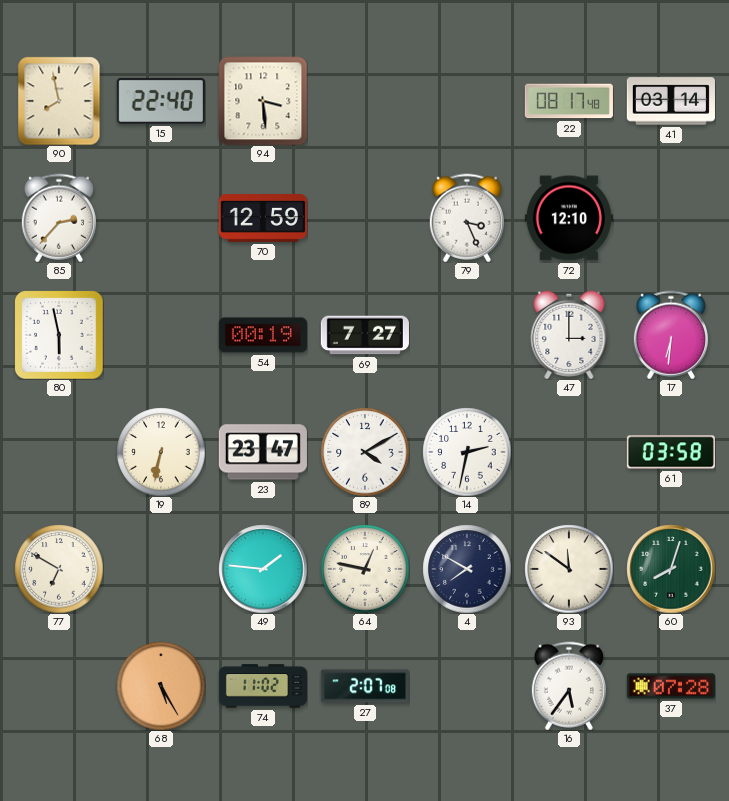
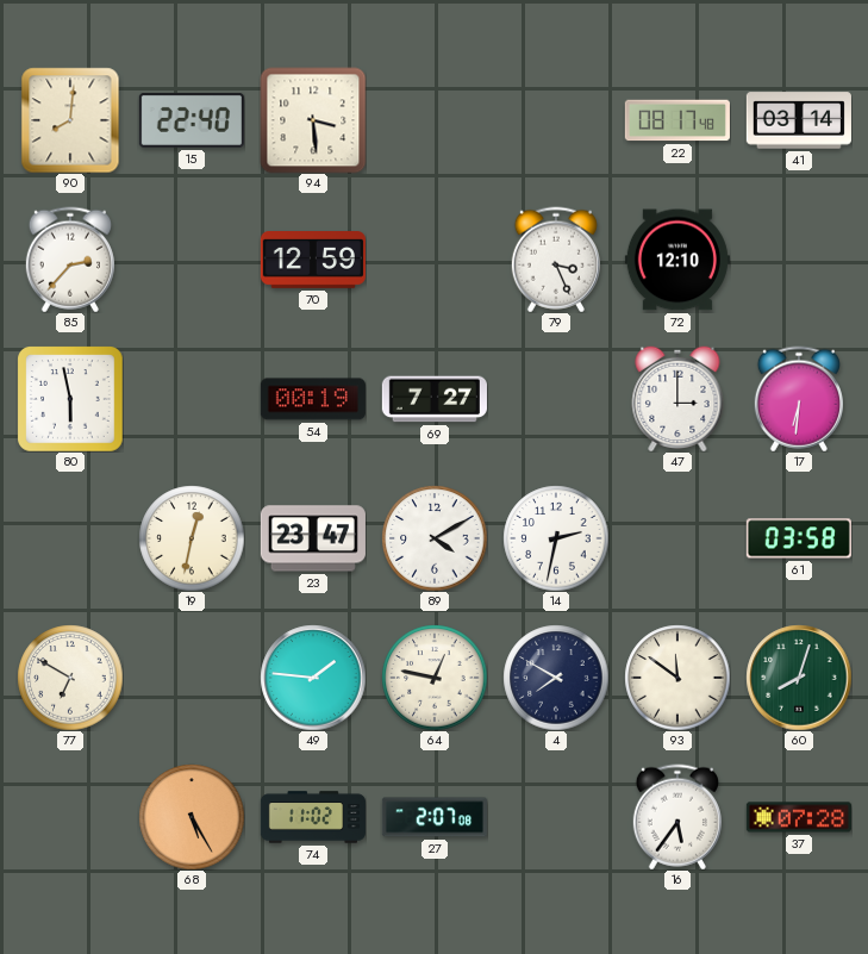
90: 7:58 -> 8:01 (70, 120)
19: 6:32 -> 12:32 (192, 538)
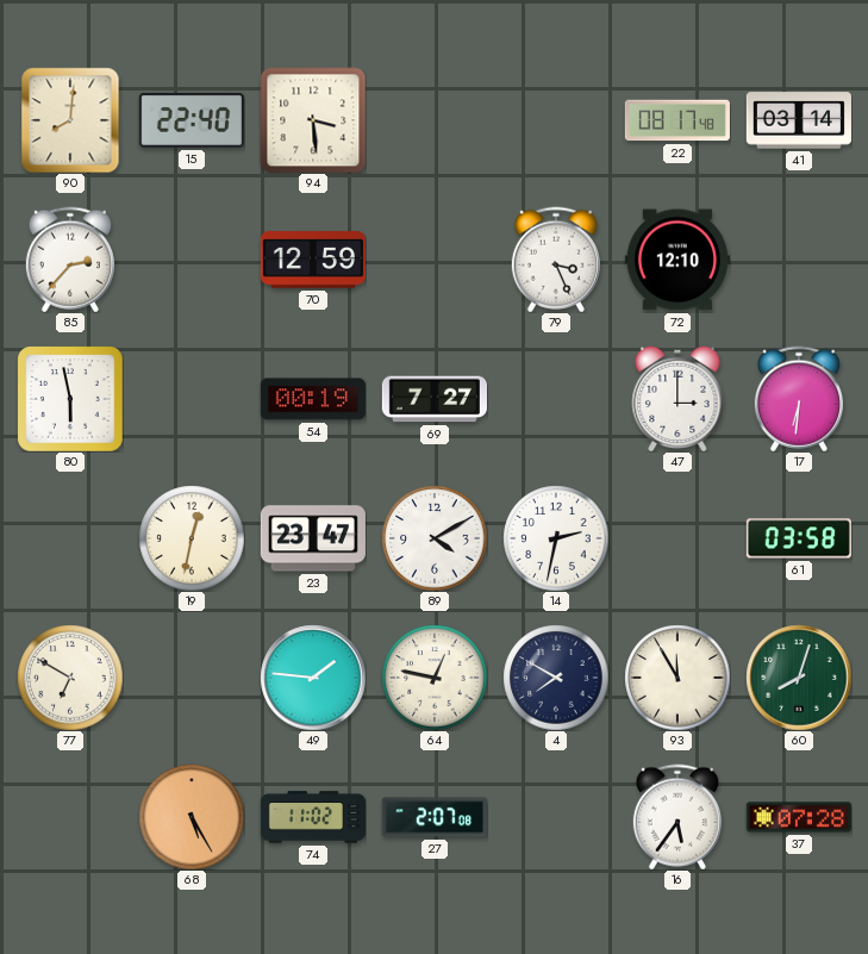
93: 11:51 -> 11:55 (677, 678)
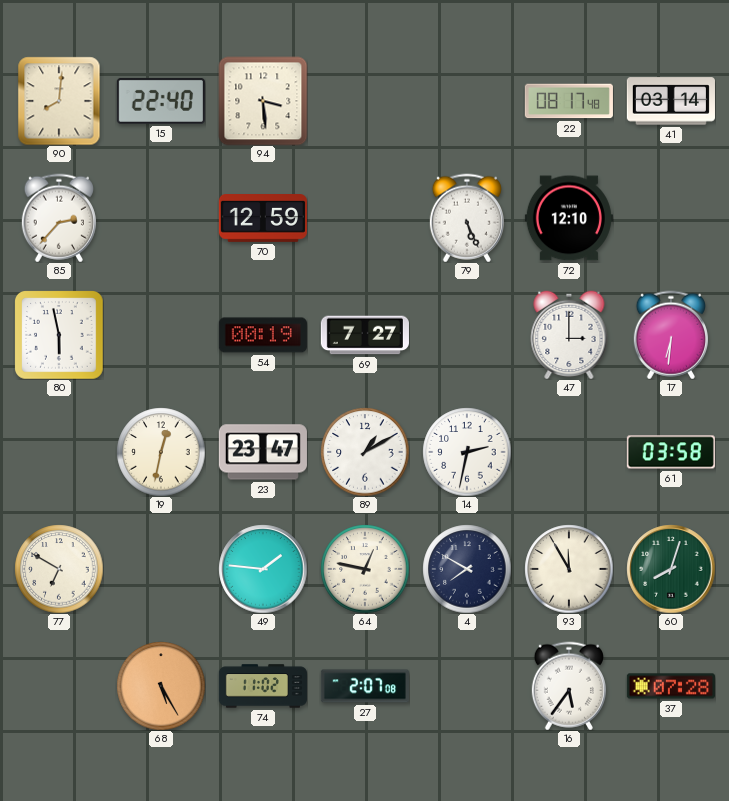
79: 3:26 -> 5:26 (467, 218)
89: 4:10 -> 1:10 (365, 452)
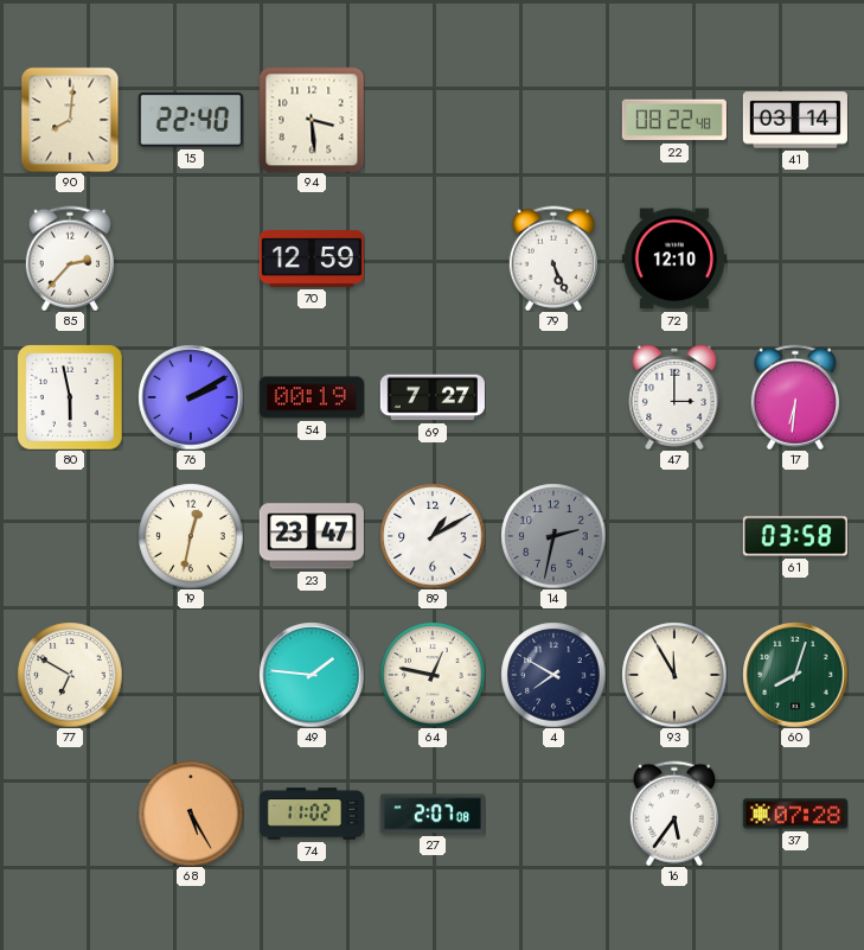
22: 08:17 -> 08:22 (674, 120)
76: none -> 2:10 (191, 397)
14 dial: white -> grey (553, 536)
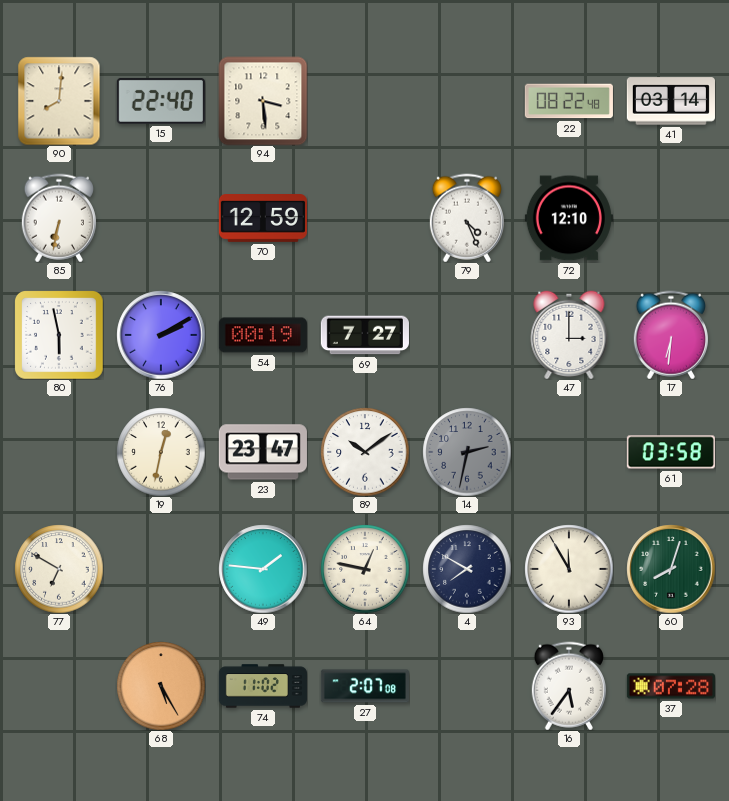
85: 2:37 -> 6:32 (59, 218)
79: 5:26 -> 4:26 (467, 218)
89: 1:10 -> 10:09 (365, 452)
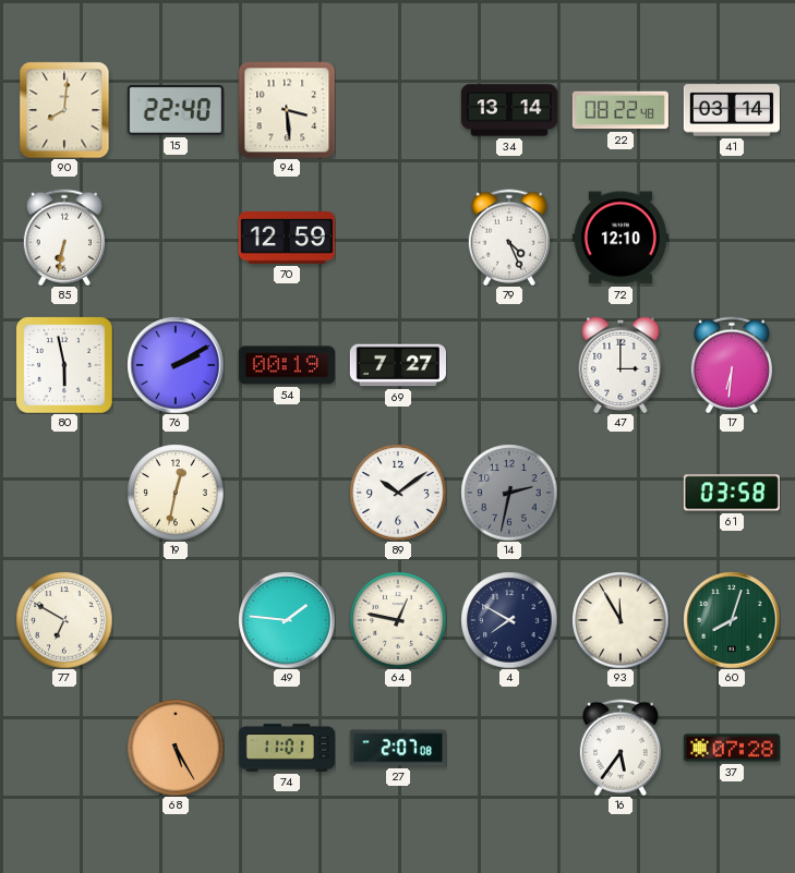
34: none -> 13:14 (509, 110)
23: 23:47 -> none (263, 452)
74: 11:02 -> 11:01 (286, 748)
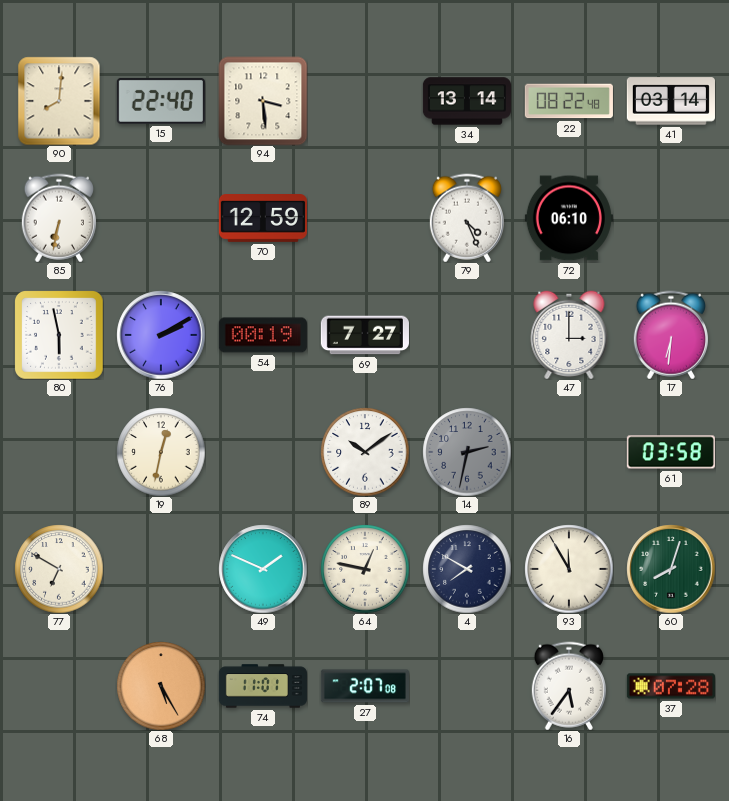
72: 12:10 -> 06:10 (569, 218)
49: 1:46 -> 1:49 (263, 569)
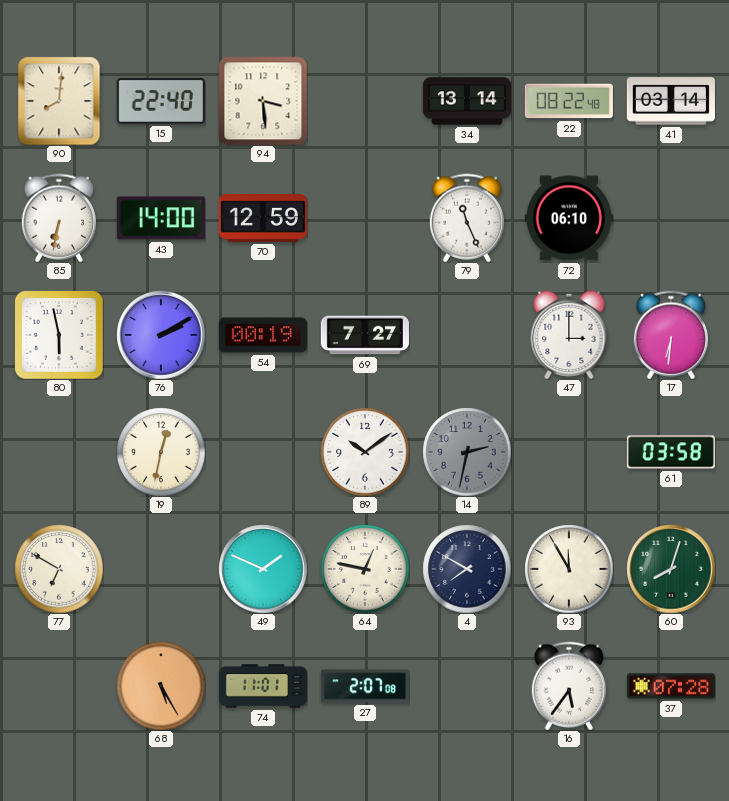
43: none -> 14:00 (161, 218)
79: 4:26 -> 11:26 (467, 218)
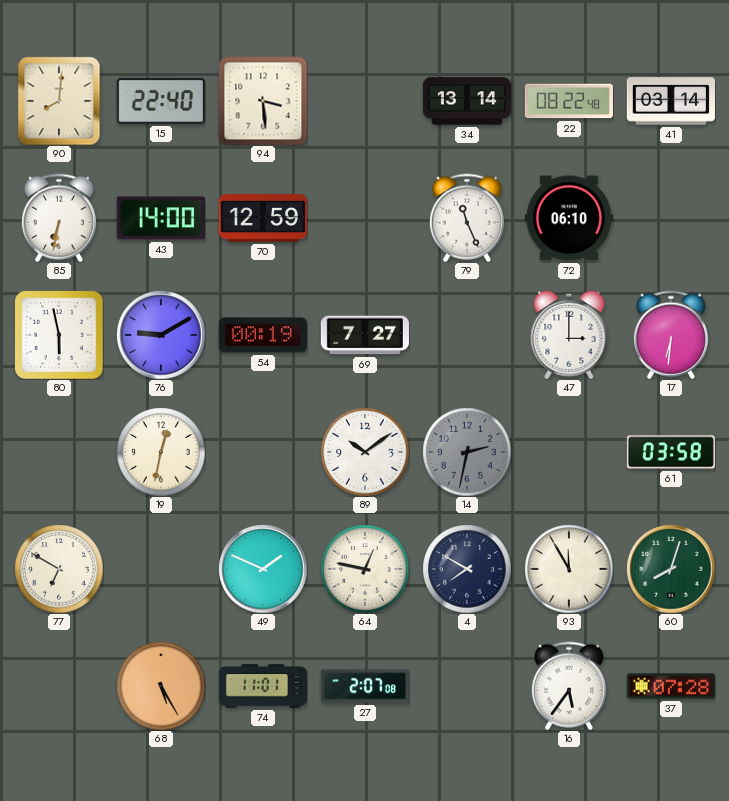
76: 2:10 -> 9:10 (161, 335)
